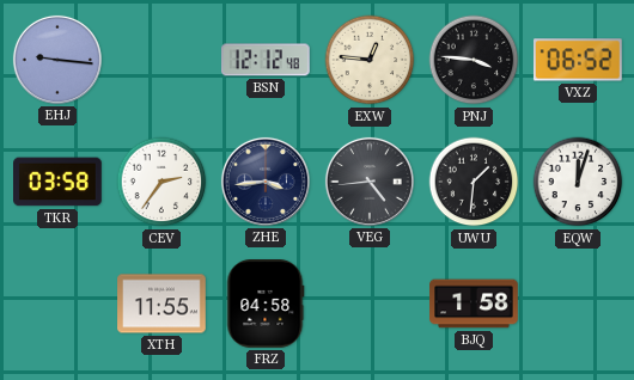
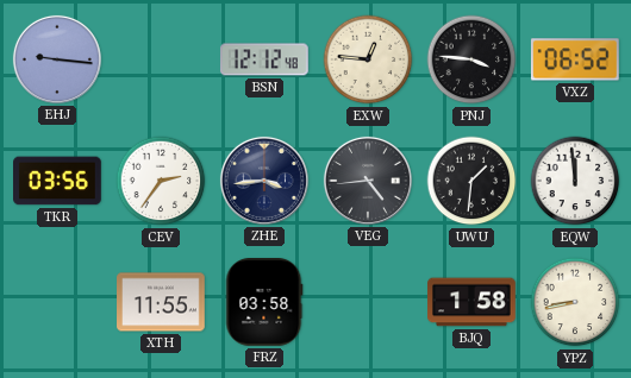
TKR: 03:58 -> 03:56 (58, 181)
EQW: 12:03 -> 11:59 (575, 181)
FRZ: 04:58 -> 03:58 (264, 303)
YPZ: none -> 8:43 (575, 302)
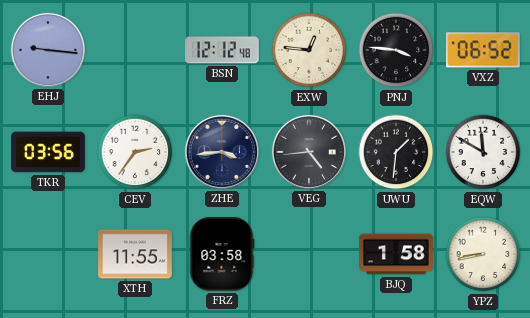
EQW: 11:59 -> 11:50 (483, 152)
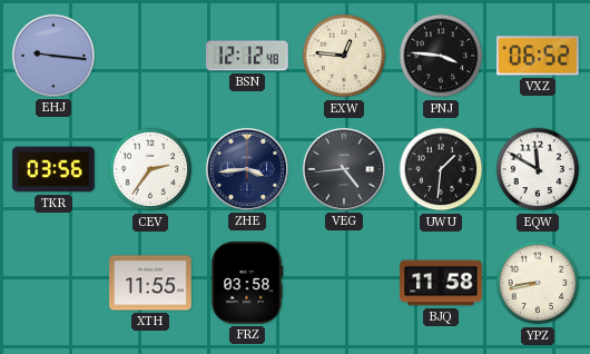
BJQ: 1:58 -> 11:58 (441, 283)
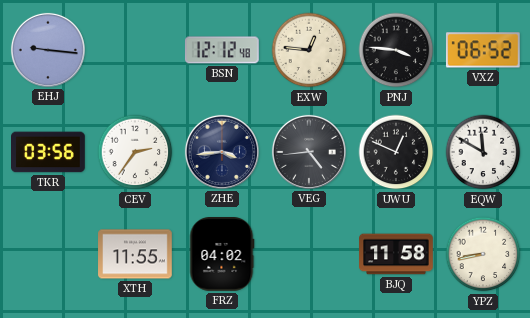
UWU: 1:31 -> 12:49 (396, 152)
FRZ: 03:58 -> 04:02 (222, 255)
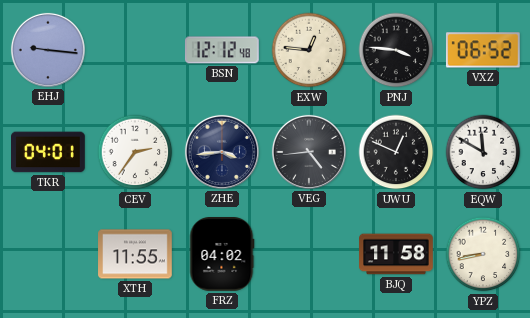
TKR: 03:56 -> 04:01 (49, 152)
